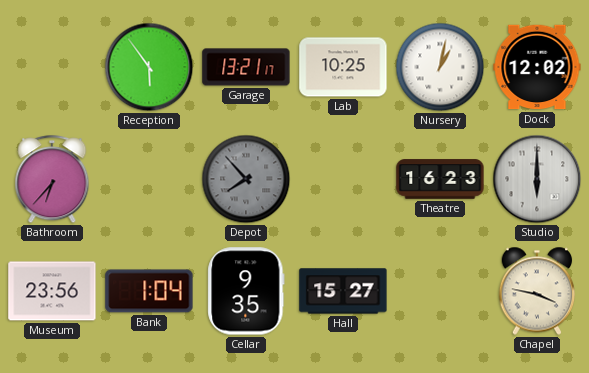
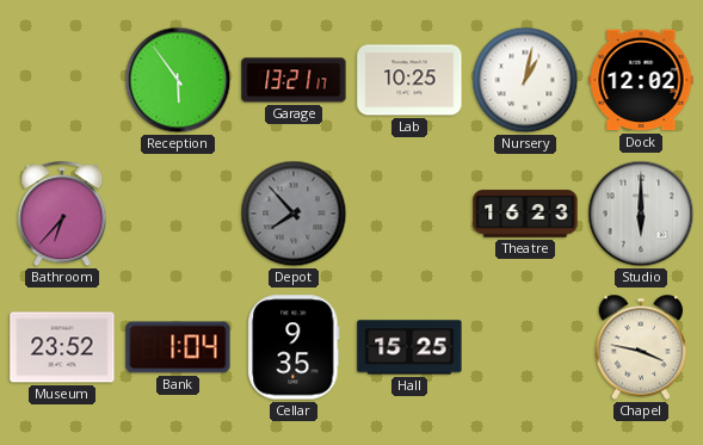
Museum: 23:56 -> 23:52 (62, 347)
Hall: 15:27 -> 15:25 (409, 347)
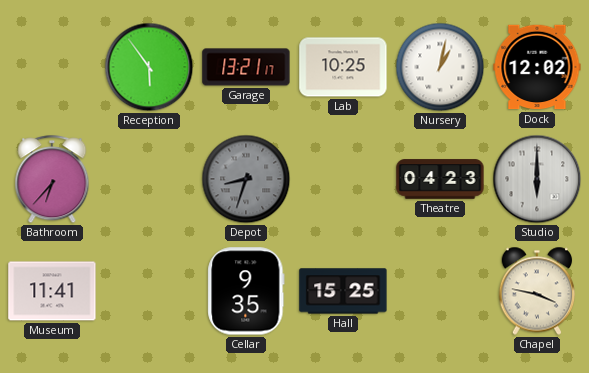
Depot: 7:53 -> 8:33 (246, 179)
Theatre: 16:23 -> 04:23 (440, 179)
Museum: 23:52 -> 11:41 (52, 291)
Bank: 1:04 -> none (178, 347)
